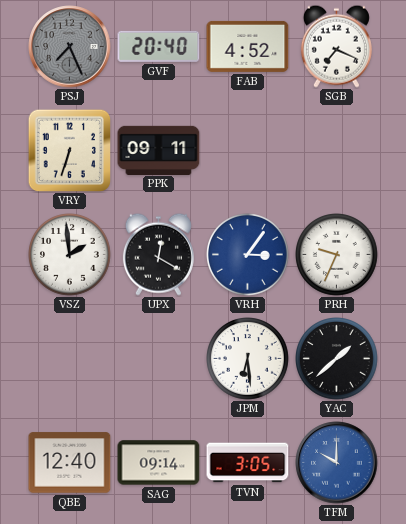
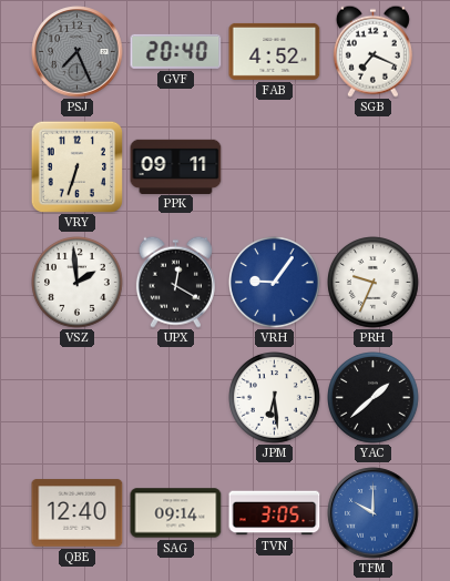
VRH: 3:06 -> 9:06 (275, 283)
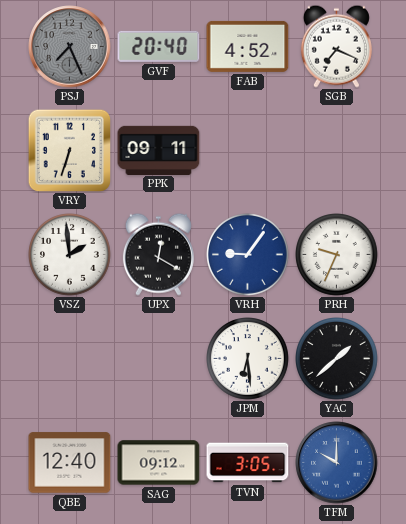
SAG: 09:14 -> 09:12 (159, 463)
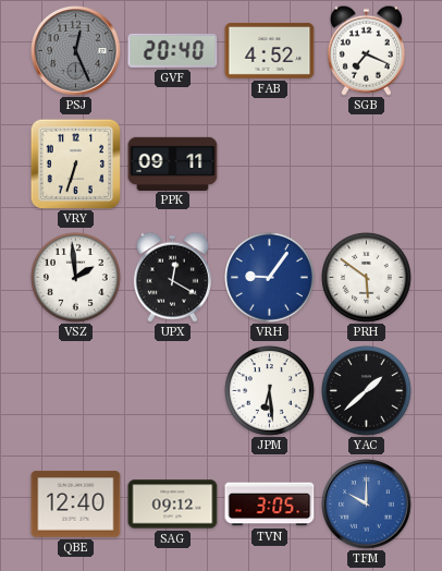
PSJ: 7:26 -> 12:26 (76, 51)
PRH: 9:34 -> 5:51 (367, 278)
